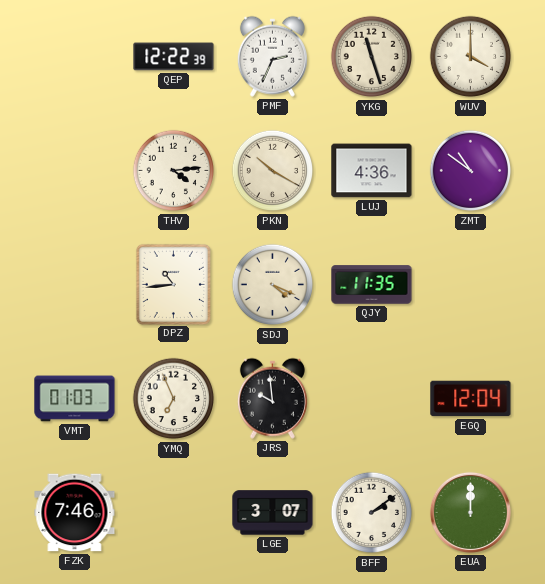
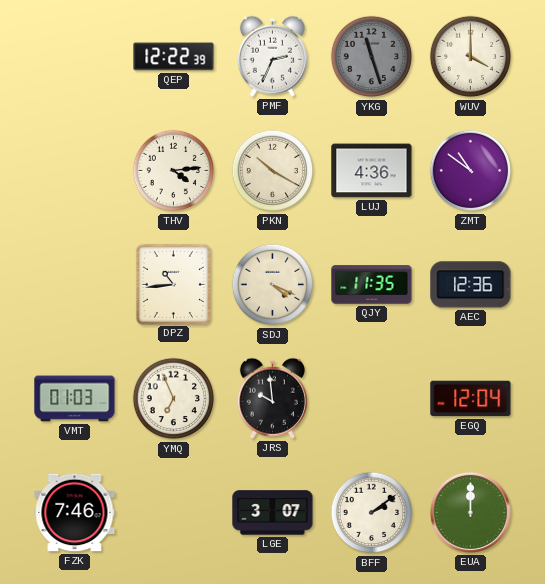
YKG dial: cream -> grey (372, 57)
AEC: none -> 12:36 (471, 285)
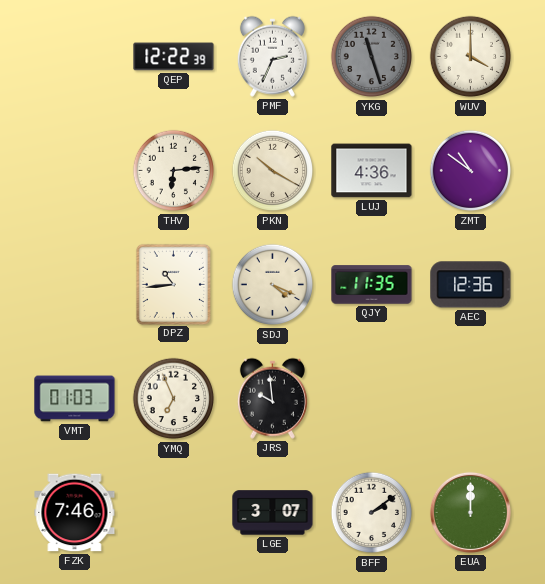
THV: 4:14 -> 6:14 (174, 171)
EGQ: 12:04 -> none (471, 399)
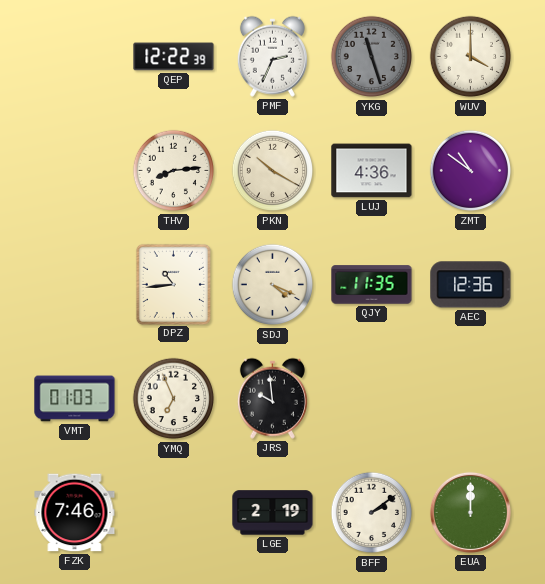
THV: 6:14 -> 8:14 (174, 171)
LGE: 3:07 -> 2:19 (273, 513)
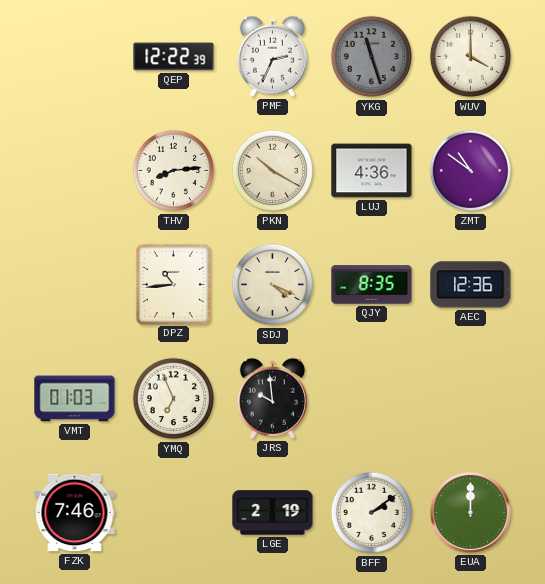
QJY: 11:35 -> 8:35 (372, 285)
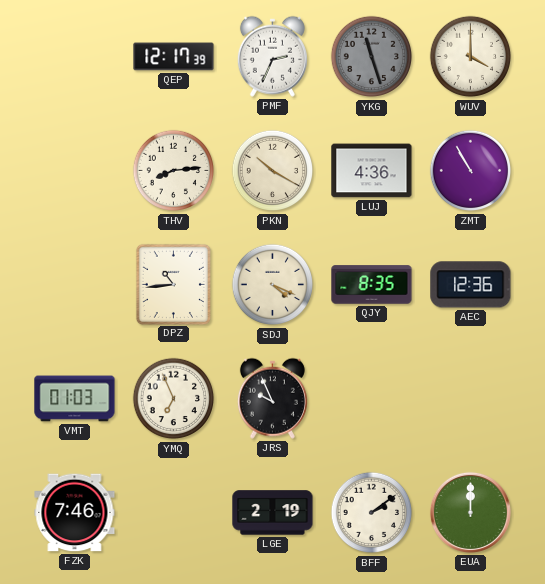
QEP: 12:22 -> 12:17 (174, 57)
ZMT: 10:51 -> 10:55 (471, 171)
JRS: 9:59 -> 9:56 (272, 398)
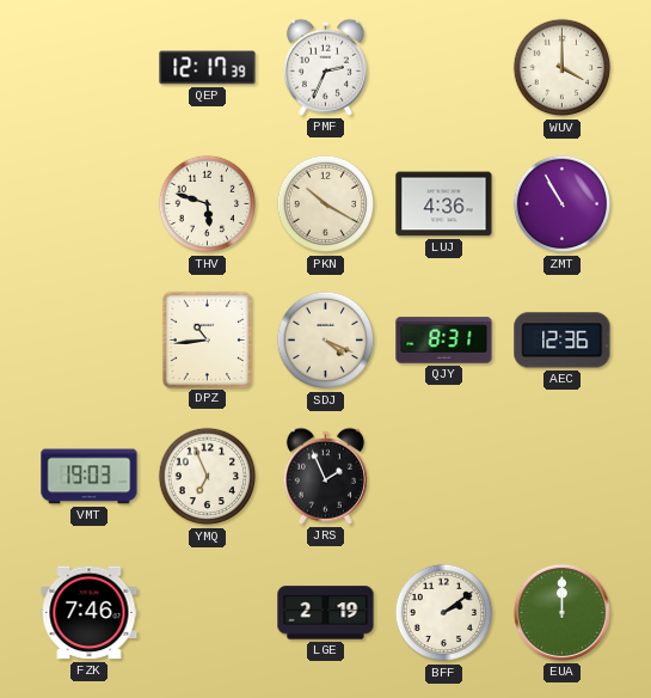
YKG: 11:27 -> none (372, 57)
THV: 8:14 -> 5:48 (208, 204)
QJY: 8:35 -> 8:31 (444, 341)
VMT: 01:03 -> 19:03 (90, 477)
JRS: 9:56 -> 1:56 (325, 476)
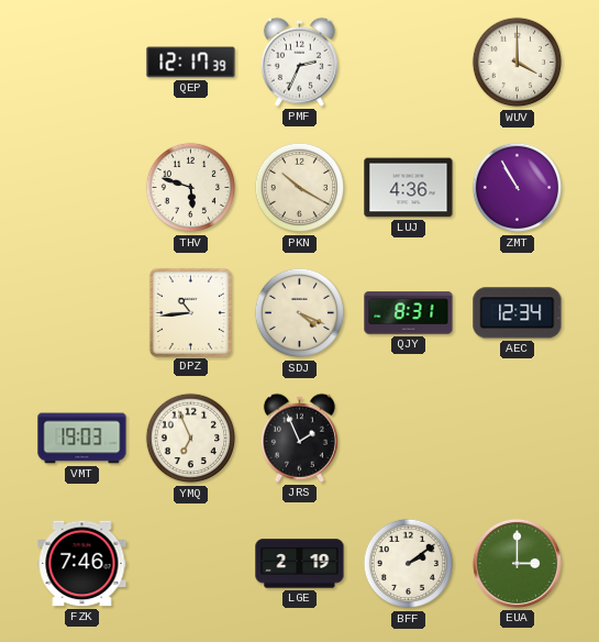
AEC: 12:36 -> 12:34 (518, 313)
EUA: 12:00 -> 3:00 (517, 563)
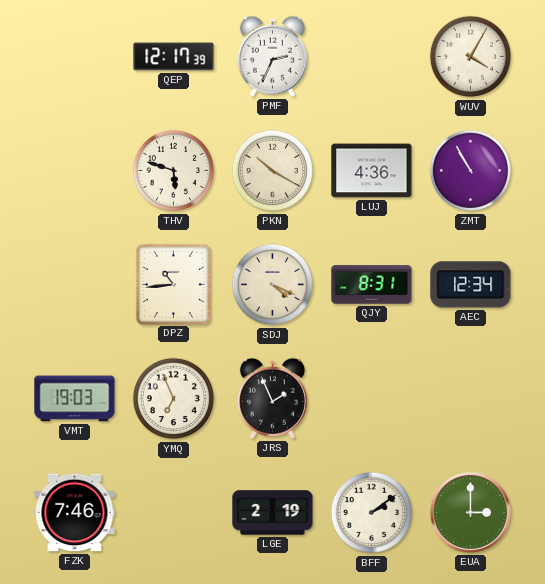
WUV: 4:00 -> 4:05 (471, 57)
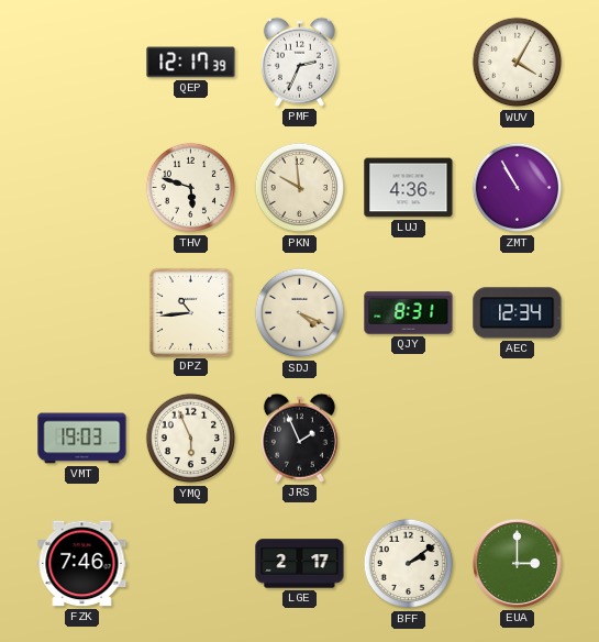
PKN: 10:20 -> 9:59 (300, 188)
YMQ: 6:56 -> 5:56 (191, 439)
LGE: 2:19 -> 2:17 (300, 564)
